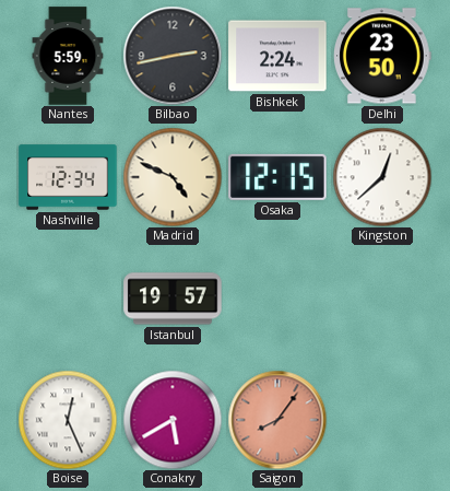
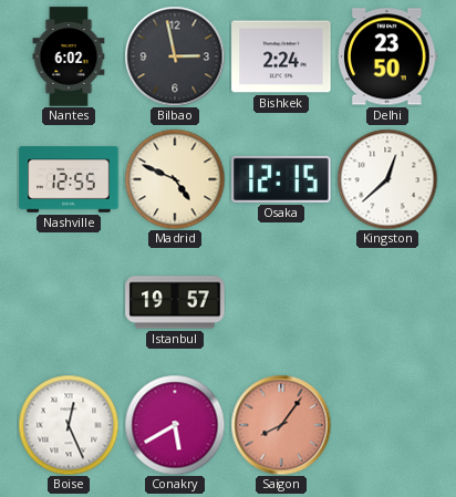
Nantes: 5:59 -> 6:02 (69, 56)
Bilbao: 2:43 -> 2:58 (175, 56)
Nashville: 12:34 -> 12:55 (69, 179)
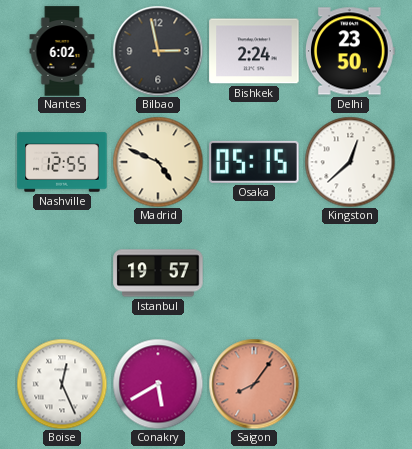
Osaka: 12:15 -> 05:15 (254, 162)
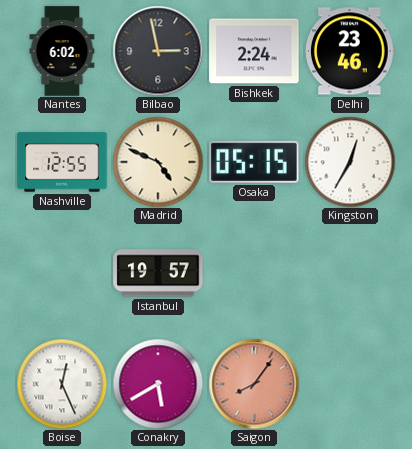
Delhi: 23:50 -> 23:46 (351, 51)
Kingston: 12:38 -> 12:35 (350, 162)
